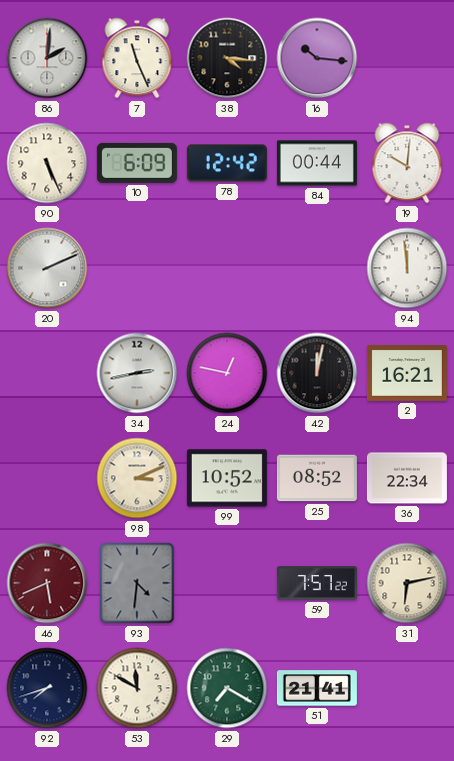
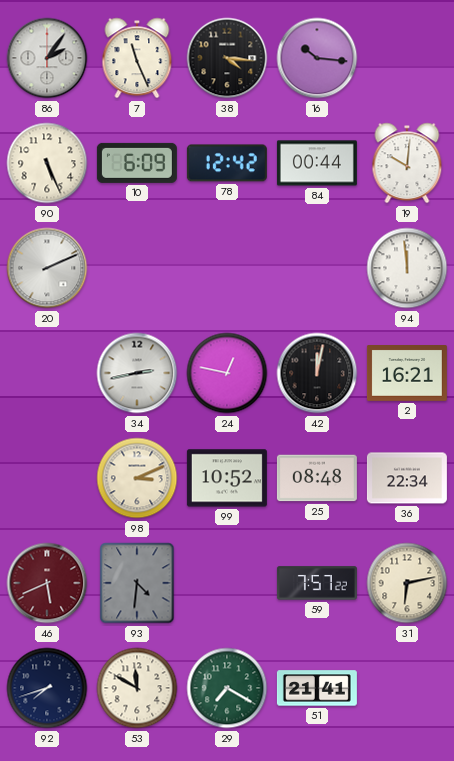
86: 2:01 -> 2:06 (47, 58)
25: 08:52 -> 08:48 (317, 478)
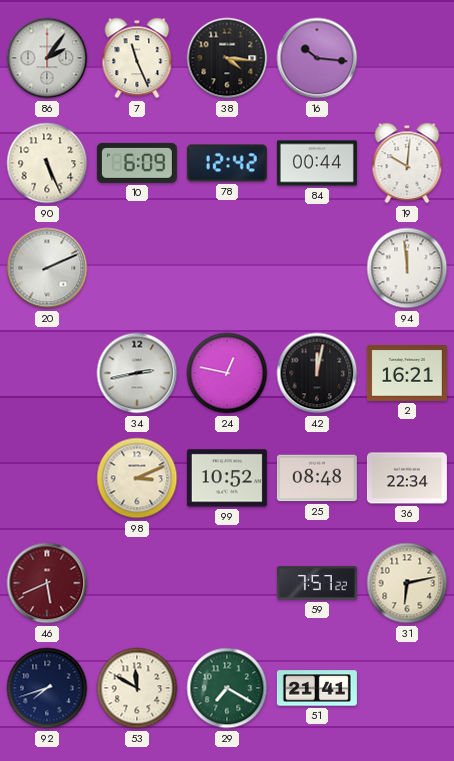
93: 4:31 -> none (137, 583)
